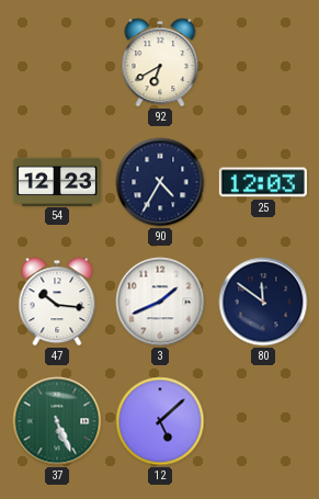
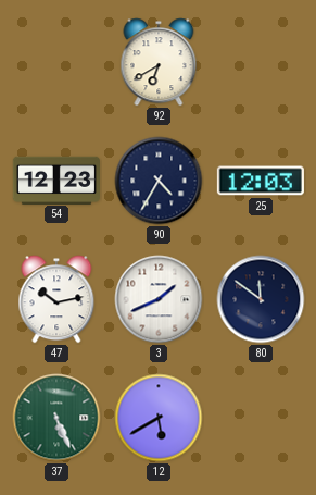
47: 10:16 -> 10:13 (56, 299)
12: 5:08 -> 5:40 (159, 418)
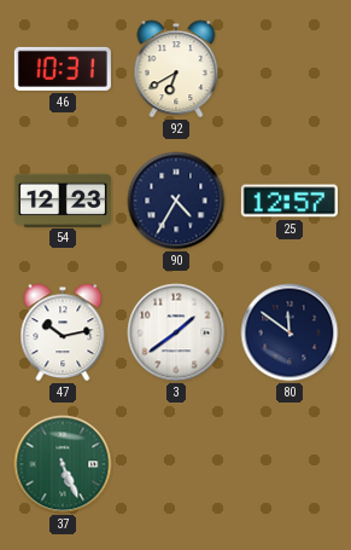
46: none -> 10:31 (63, 69)
25: 12:03 -> 12:57 (289, 201)
3: 1:41 -> 1:39 (176, 332)
12: 5:40 -> none (159, 418)
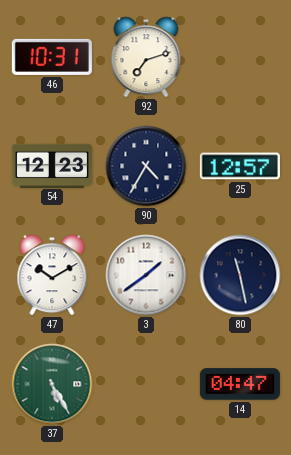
92: 6:40 -> 7:12 (146, 57)
47: 10:13 -> 10:10 (52, 275)
80: 11:51 -> 11:28 (240, 275)
37: 5:26 -> 5:25 (52, 384)
14: none -> 04:47 (240, 384)
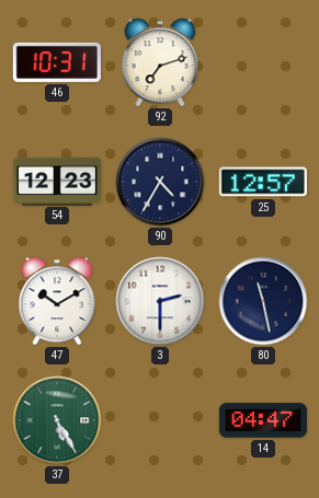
3: 1:39 -> 2:30 (160, 301)
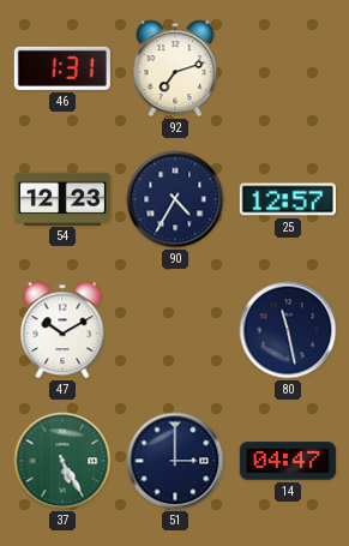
46: 10:31 -> 1:31 (62, 68)
3: 2:30 -> none (160, 301)
51: none -> 3:00 (175, 461)
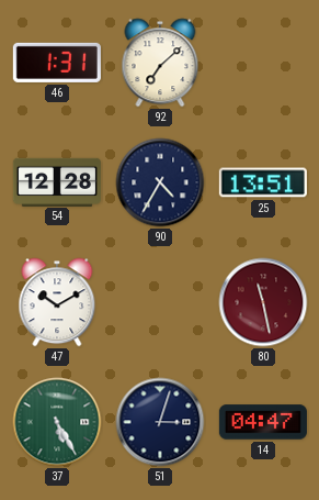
92: 7:12 -> 7:08 (160, 63)
54: 12:23 -> 12:28 (57, 181)
25: 12:57 -> 13:51 (263, 182)
80 dial: navy -> burgundy (263, 302)
51: 3:00 -> 3:03 (160, 422)
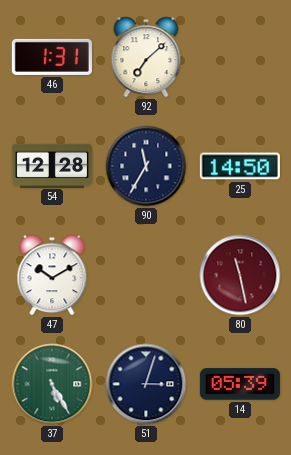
90: 4:35 -> 11:35 (146, 166)
25: 13:51 -> 14:50 (240, 166)
14: 04:47 -> 05:39 (240, 384)
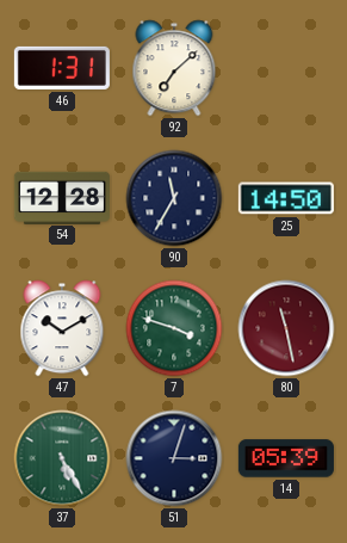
7: none -> 3:48 (174, 328)
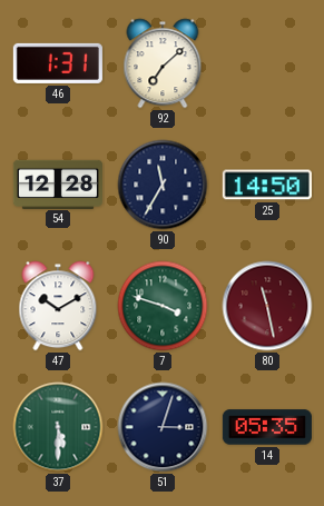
37: 5:25 -> 5:30 (58, 427)
14: 05:39 -> 05:35 (267, 427)
